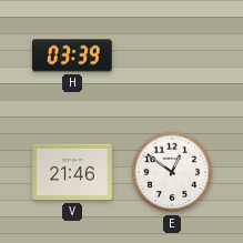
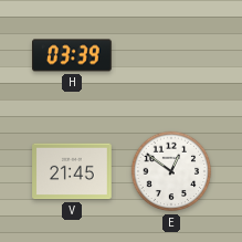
V: 21:46 -> 21:45 (72, 171)
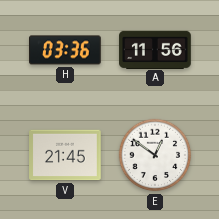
H: 03:39 -> 03:36 (66, 50)
A: none -> 11:56 (155, 49)
